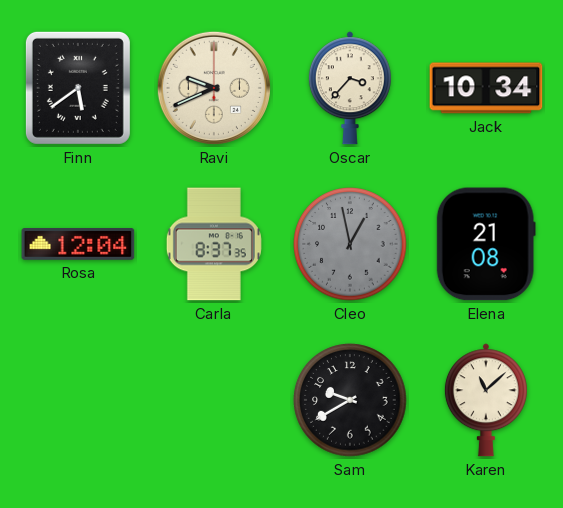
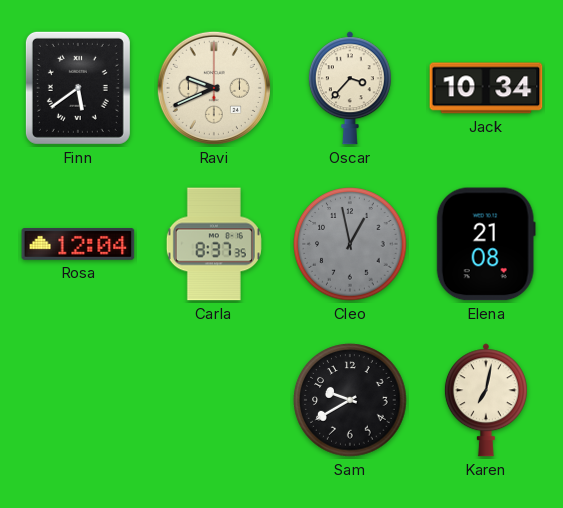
Karen: 11:08 -> 7:02 (486, 400)
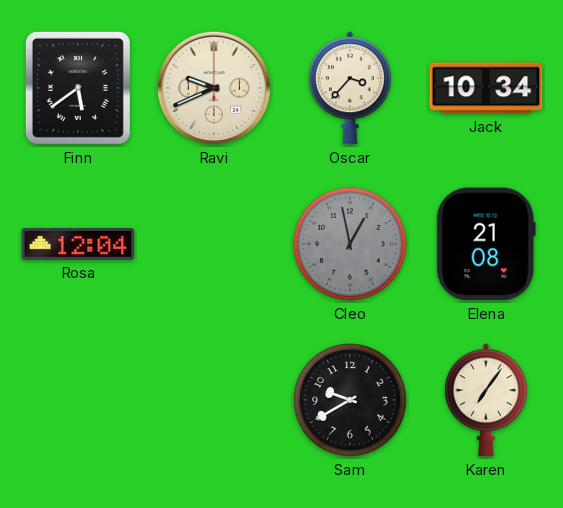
Carla: 8:37 -> none (214, 244)
Karen: 7:02 -> 7:06 (486, 400)
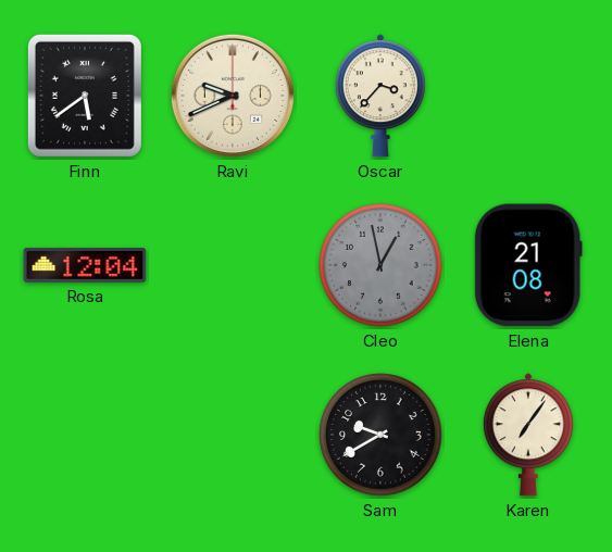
Jack: 10:34 -> none (486, 88)
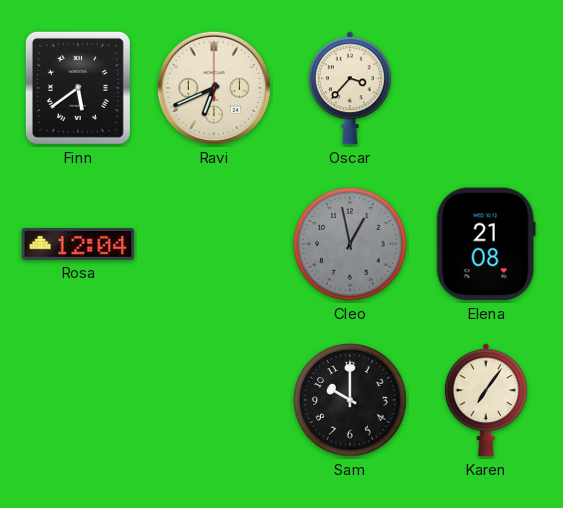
Ravi: 9:41 -> 6:41 (214, 88)
Sam: 9:40 -> 10:00 (350, 400)
